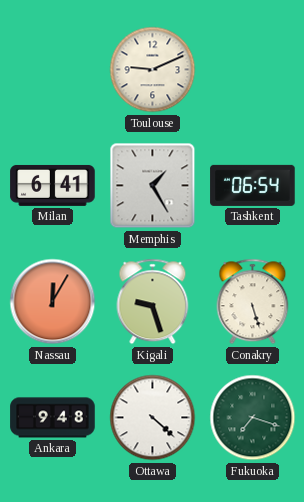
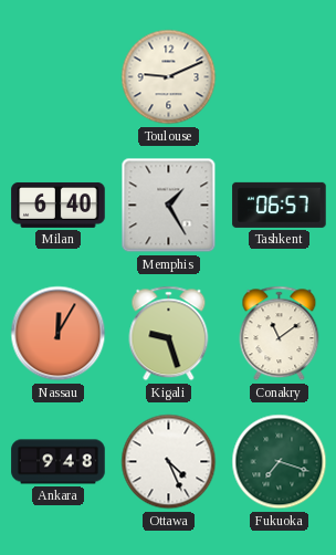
Milan: 6:41 -> 6:40 (59, 205)
Tashkent: 06:54 -> 06:57 (280, 205)
Conakry: 5:27 -> 11:09 (280, 334)
Ottawa: 4:22 -> 4:26 (169, 462)
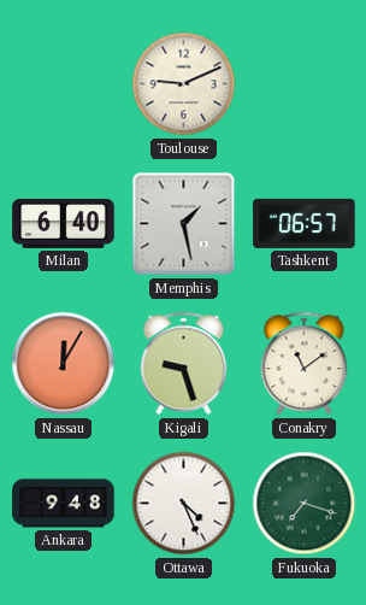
Memphis: 1:25 -> 1:28 (184, 224)
